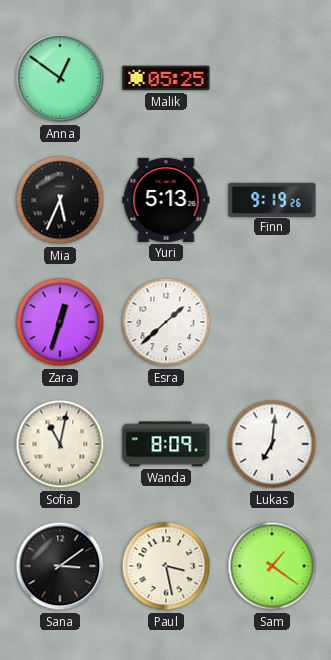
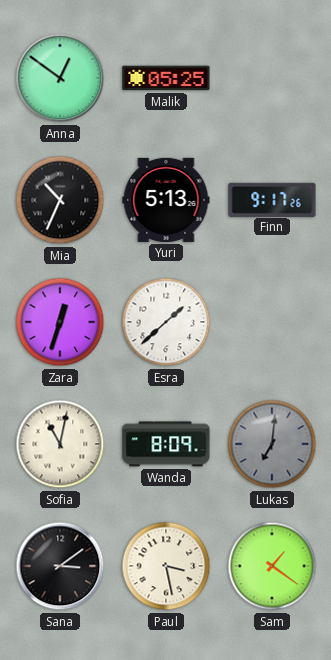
Mia: 5:34 -> 10:34 (60, 200)
Finn: 9:19 -> 9:17 (272, 199)
Lukas dial: white -> grey (272, 444)
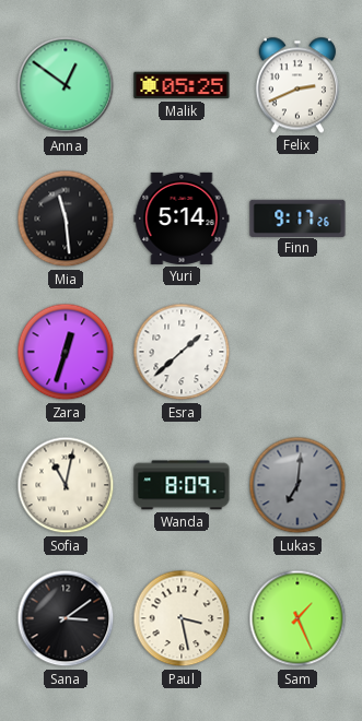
Felix: none -> 2:41 (297, 85)
Mia: 10:34 -> 11:29 (66, 218)
Yuri: 5:13 -> 5:14 (182, 218)
Sam: 1:21 -> 1:26 (297, 618)
